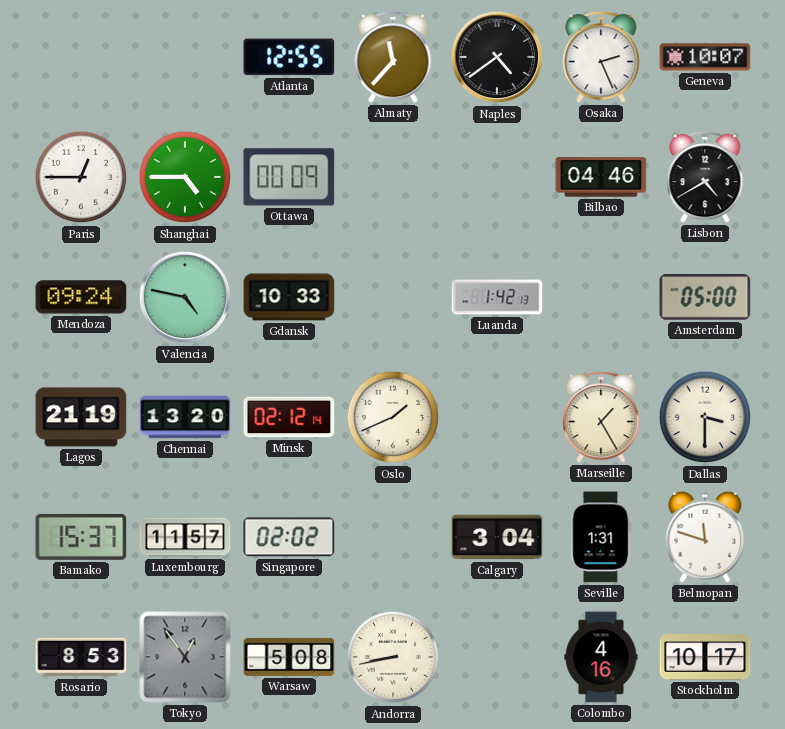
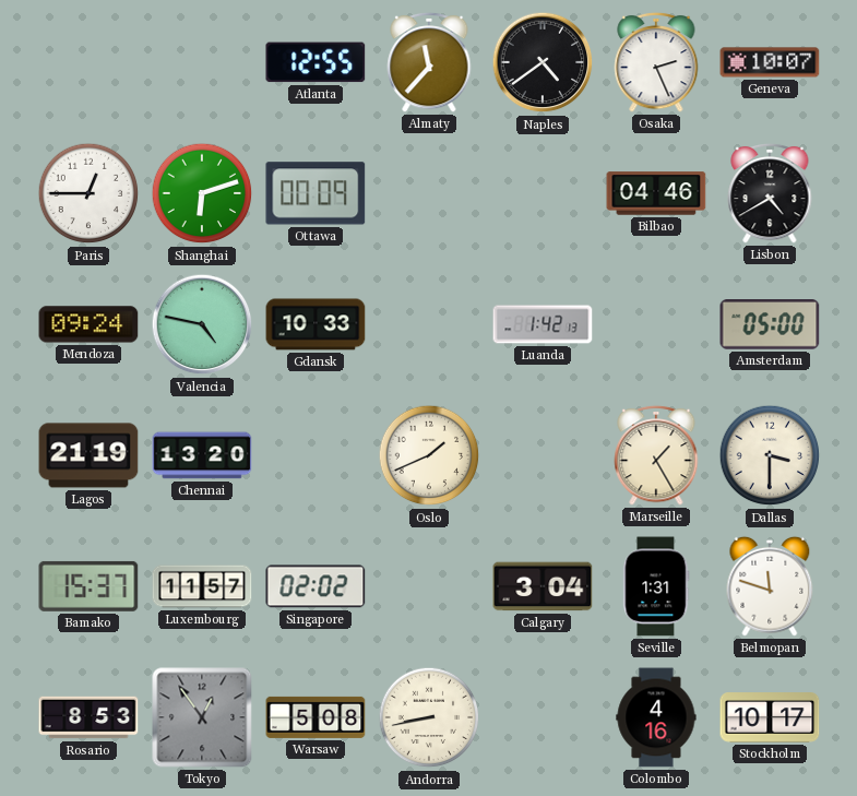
Shanghai: 4:45 -> 6:12 (202, 193)
Minsk: 02:12 -> none (289, 417)
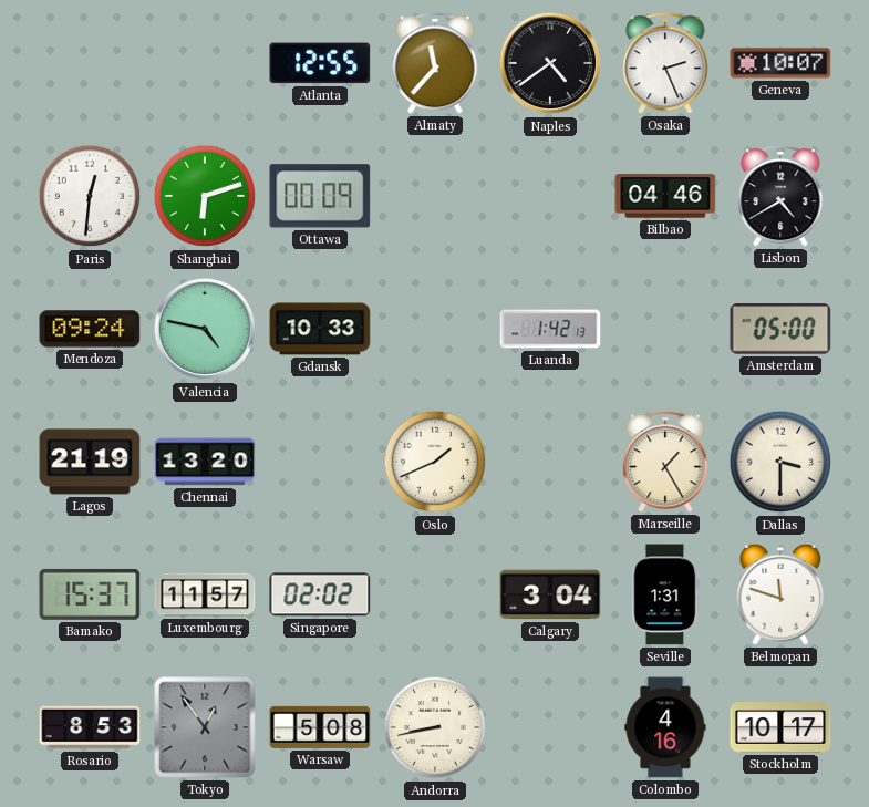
Paris: 12:45 -> 12:31 (90, 196)
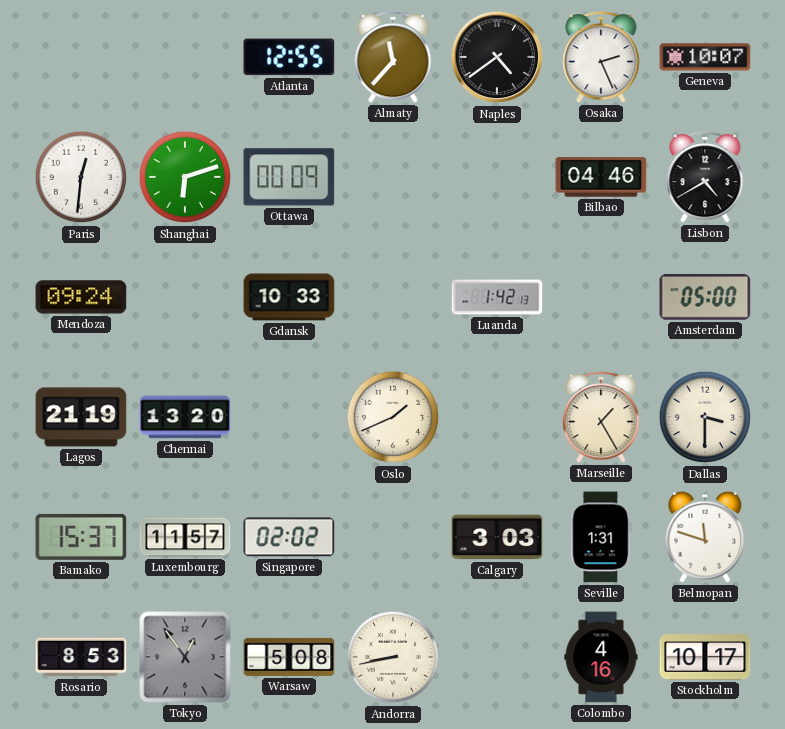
Valencia: 4:47 -> none (205, 329)
Calgary: 3:04 -> 3:03 (497, 537)
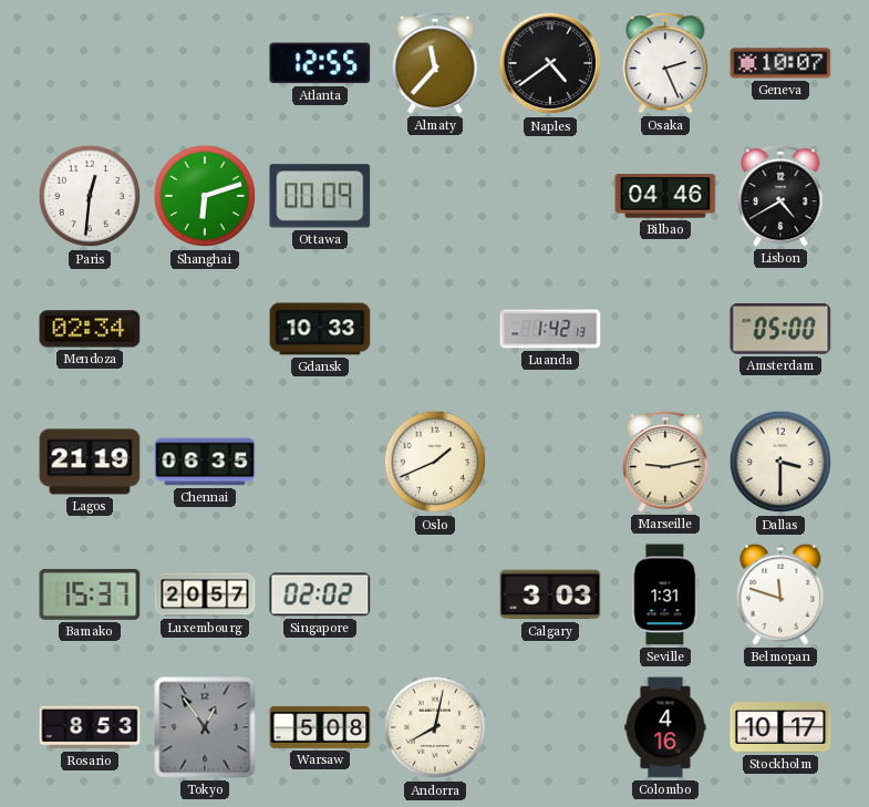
Mendoza: 09:24 -> 02:34 (90, 329)
Chennai: 13:20 -> 06:35 (205, 462)
Marseille: 1:25 -> 9:13 (665, 462)
Luxembourg: 11:57 -> 20:57 (205, 594)
Andorra: 8:43 -> 8:02 (435, 727)
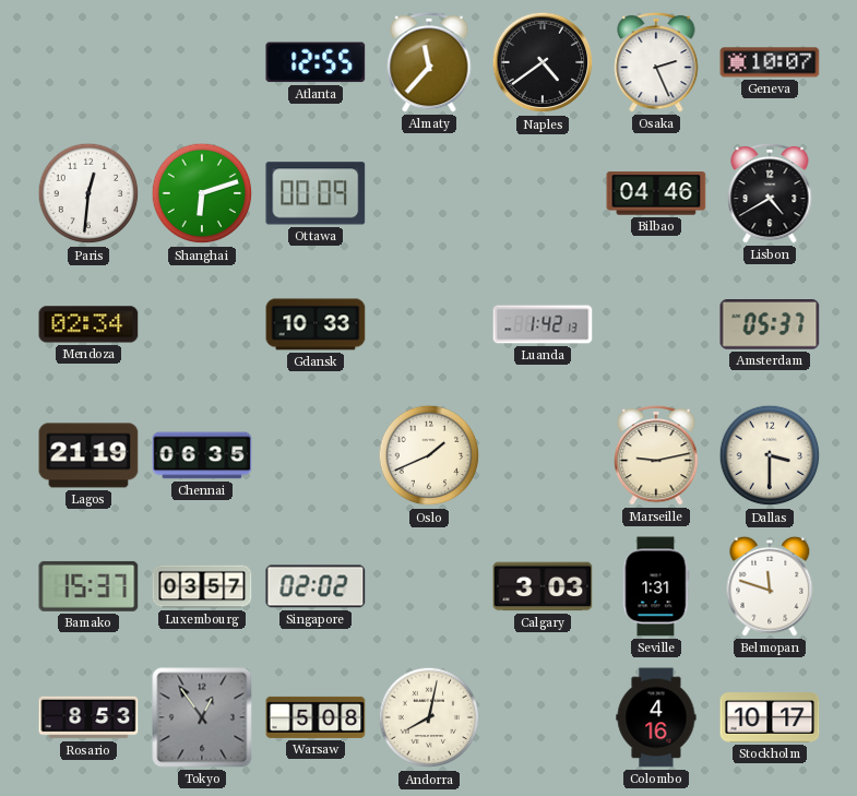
Amsterdam: 05:00 -> 05:37 (770, 325)
Luxembourg: 20:57 -> 03:57 (202, 586)
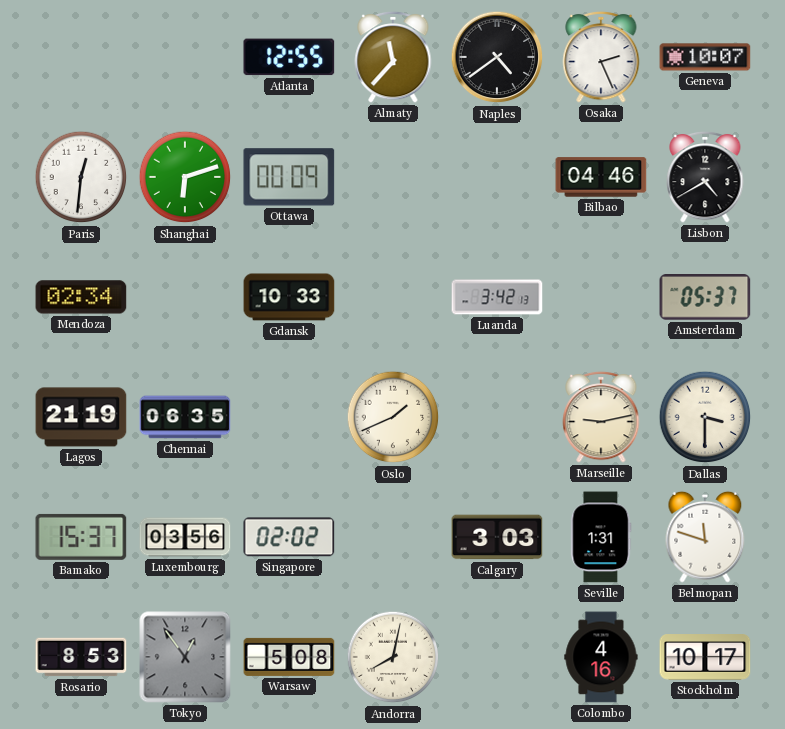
Luanda: 1:42 -> 3:42 (497, 297)
Luxembourg: 03:57 -> 03:56 (185, 537)
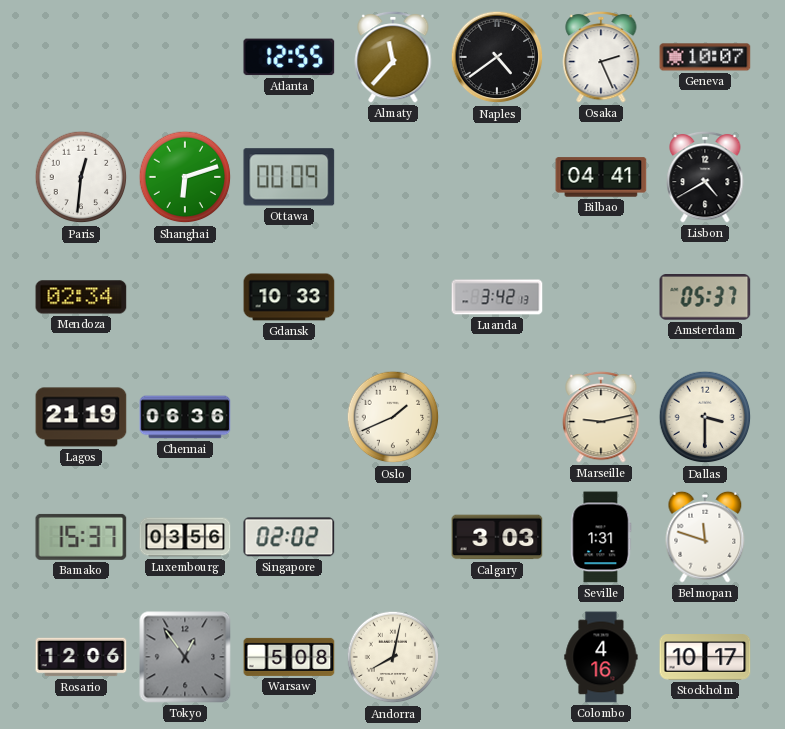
Bilbao: 04:46 -> 04:41 (601, 177)
Chennai: 06:35 -> 06:36 (185, 417)
Rosario: 8:53 -> 12:06 (81, 657)
